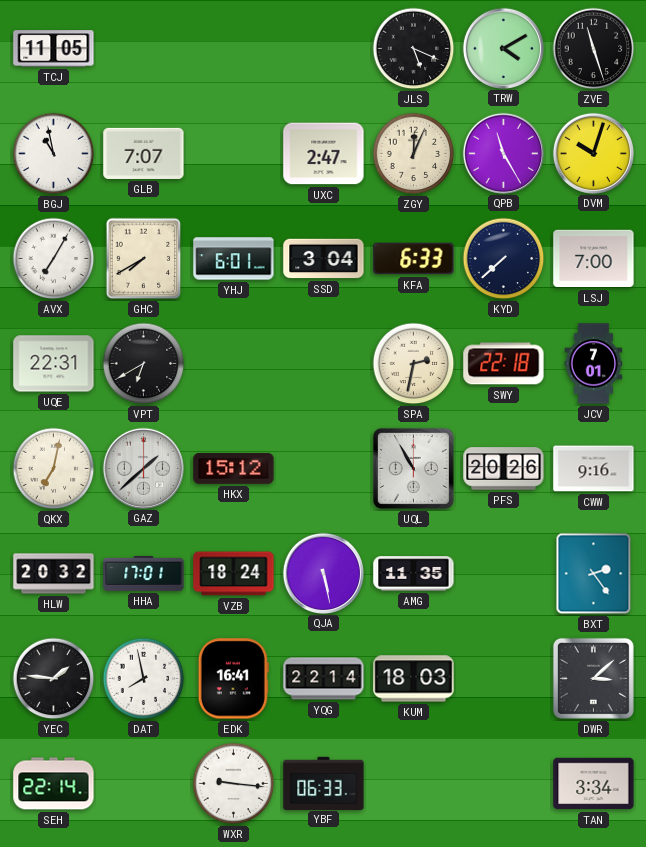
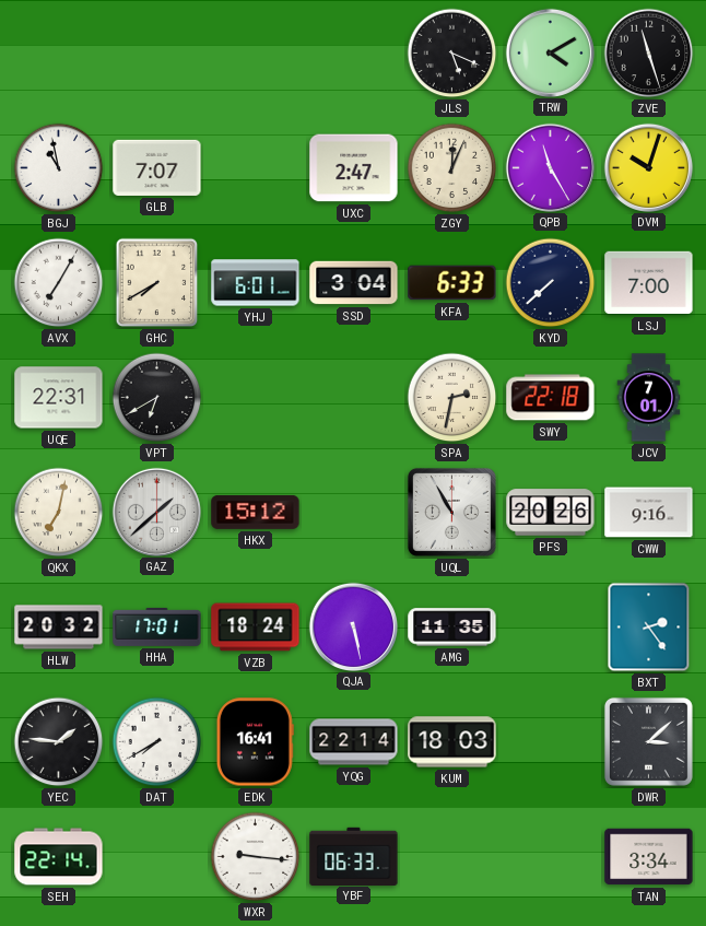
TCJ: 11:05 -> none (54, 49)
DAT: 7:58 -> 7:40 (157, 742)
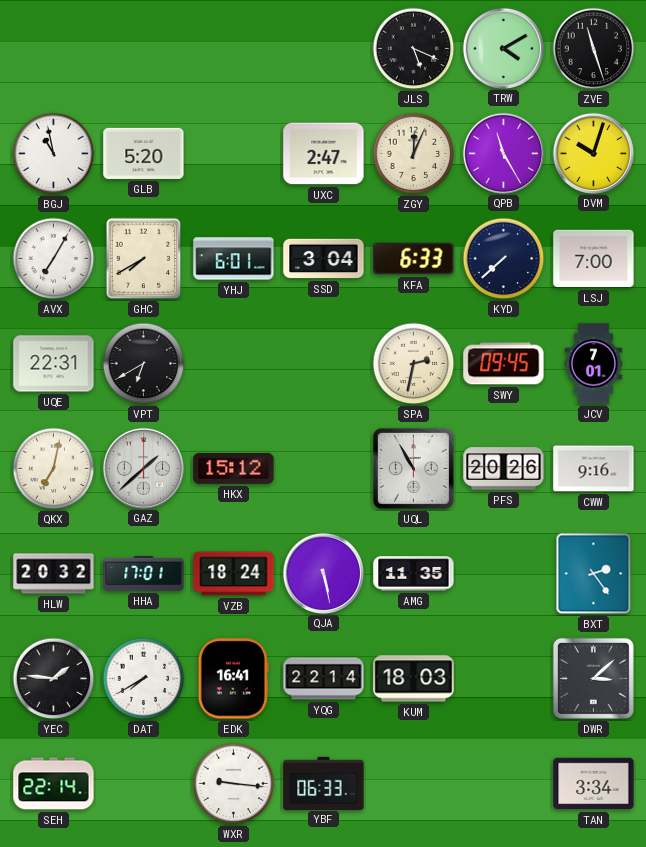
GLB: 7:07 -> 5:20 (144, 153)
SWY: 22:18 -> 09:45 (504, 364)
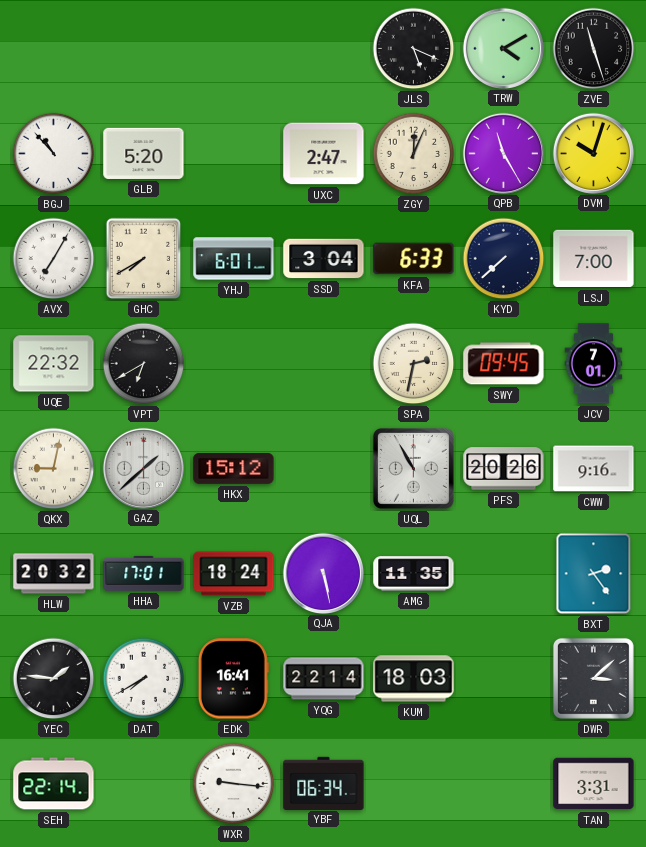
BGJ: 10:58 -> 10:53 (54, 154)
UQE: 22:31 -> 22:32 (54, 364)
QKX: 7:02 -> 9:02 (54, 469)
YBF: 06:33 -> 06:34 (324, 783)
TAN: 3:34 -> 3:31 (594, 784)
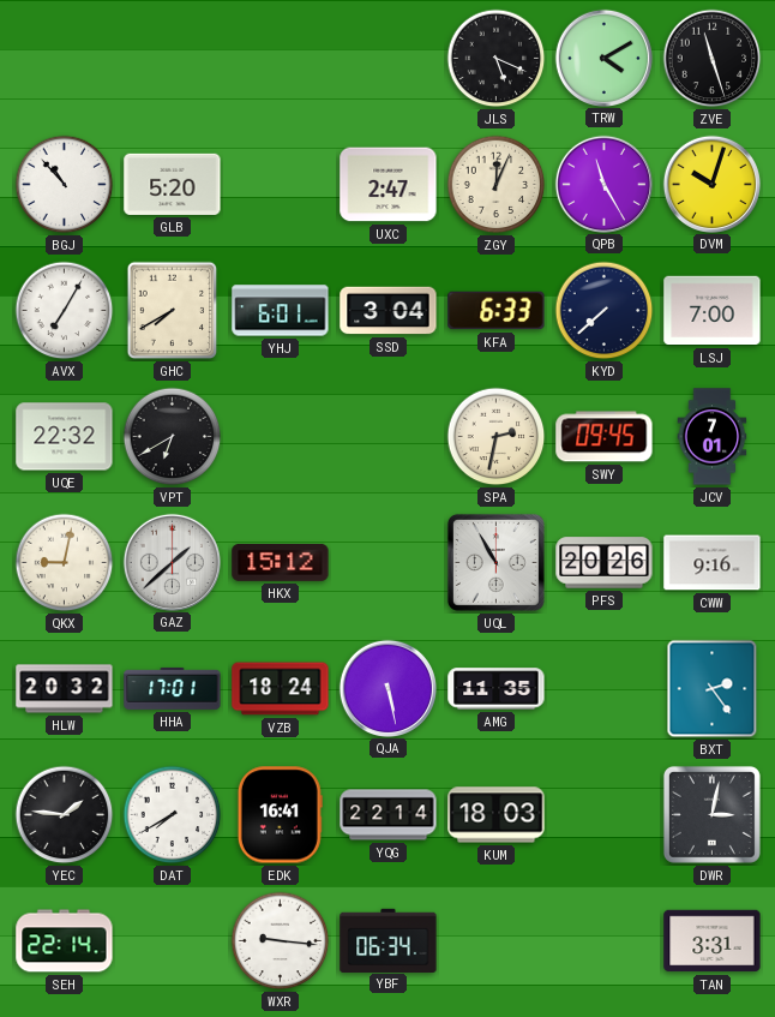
DWR: 3:08 -> 3:02 (711, 814)
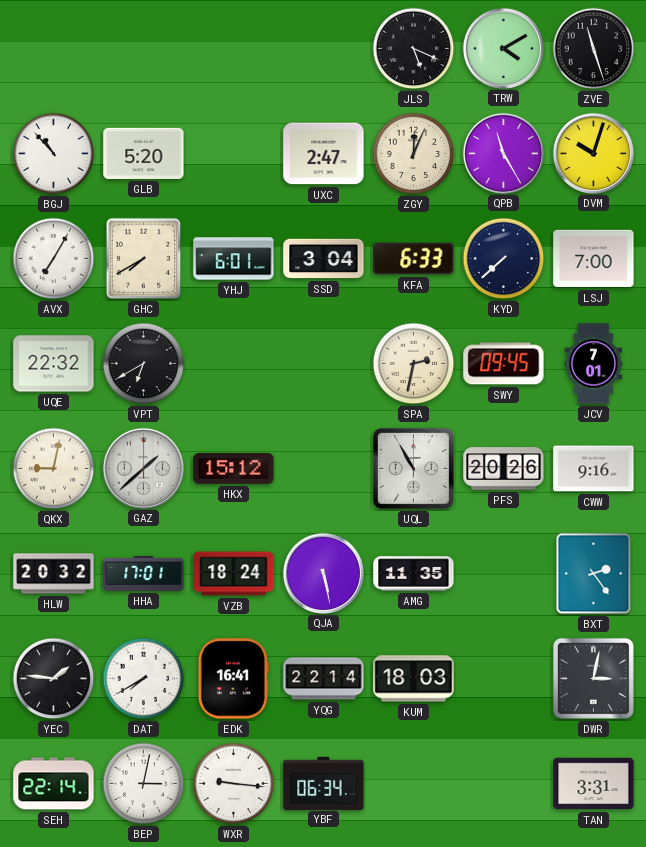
BEP: none -> 3:02 (144, 784)
